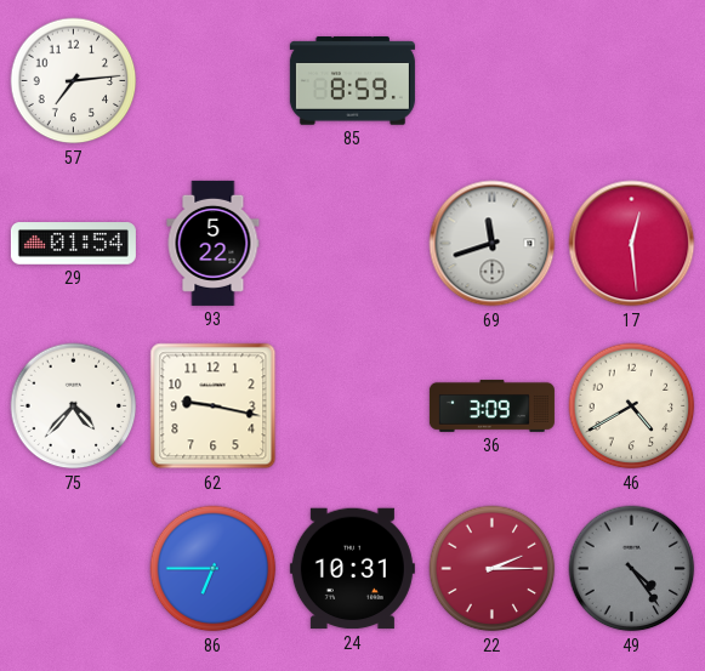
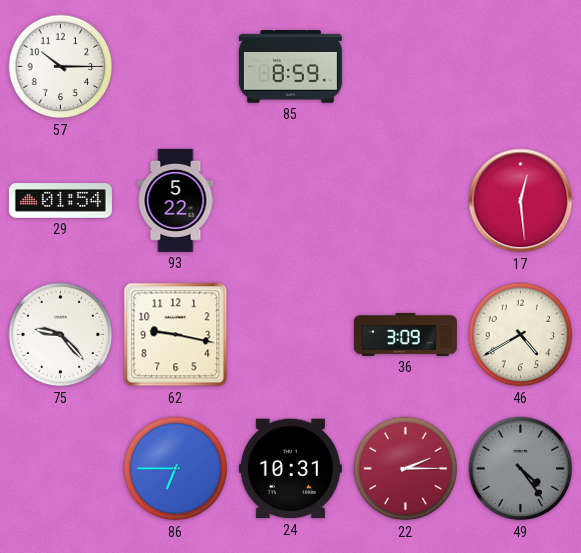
57: 7:14 -> 10:15 (61, 67)
69: 11:42 -> none (493, 244)
75: 4:37 -> 9:23 (61, 335)
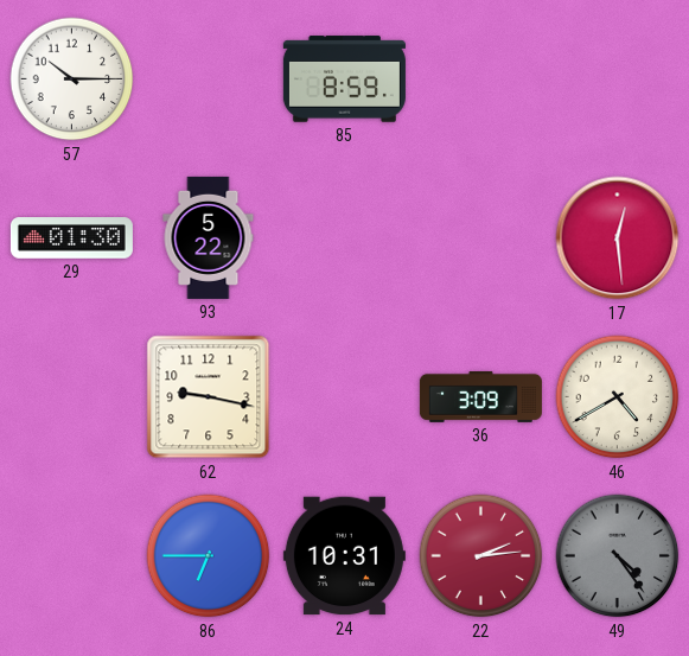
29: 01:54 -> 01:30 (71, 238)
75: 9:23 -> none (61, 335)
22: 2:15 -> 2:14 (481, 556)
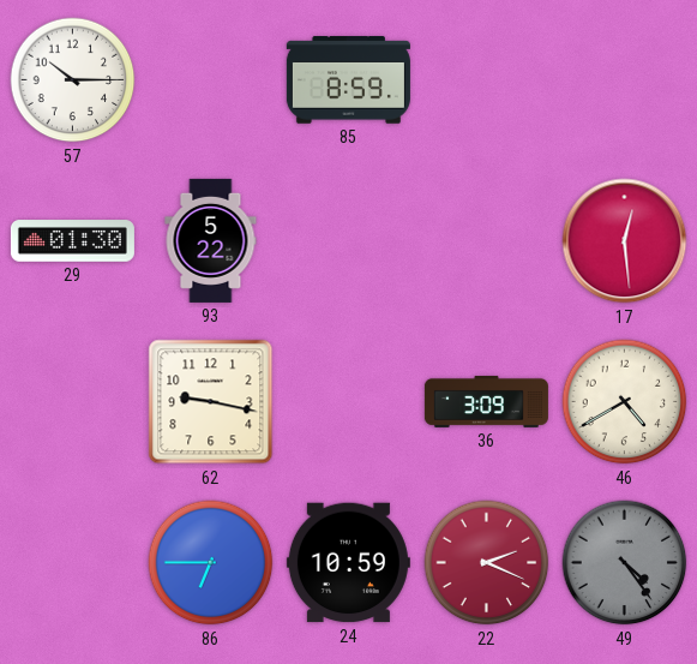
24: 10:31 -> 10:59 (348, 563)
22: 2:14 -> 2:19 (487, 563)
